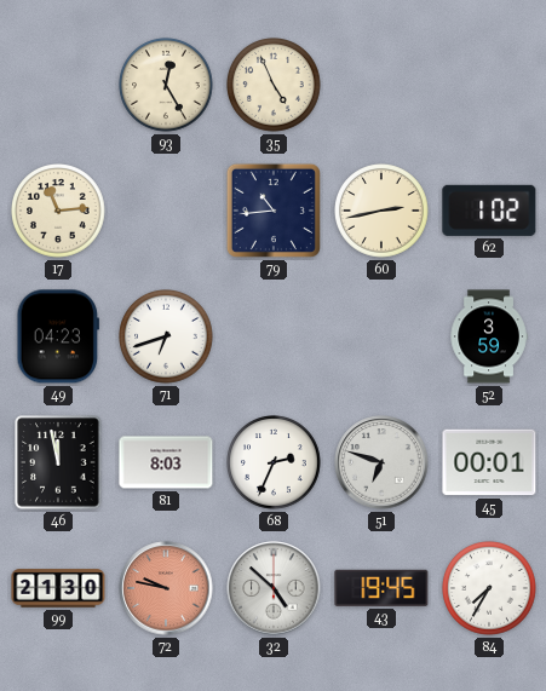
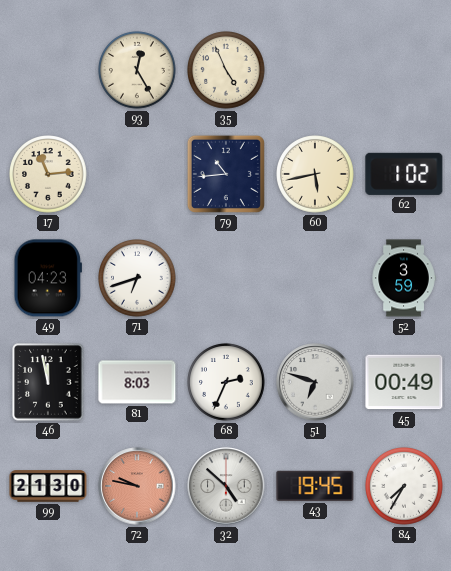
60: 2:43 -> 5:43 (315, 174)
45: 00:01 -> 00:49 (404, 382)
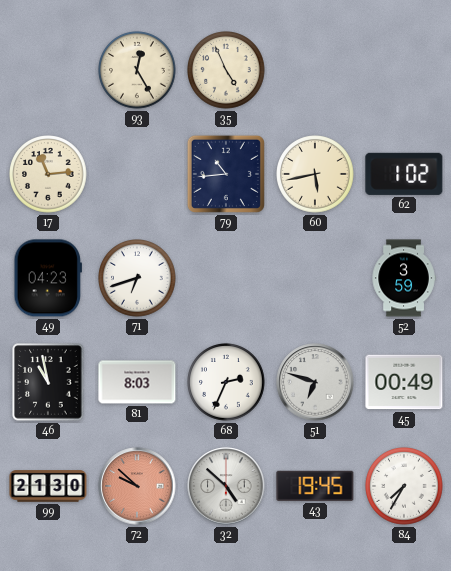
46: 11:58 -> 10:58 (48, 382)
72: 9:47 -> 9:52 (137, 486)
